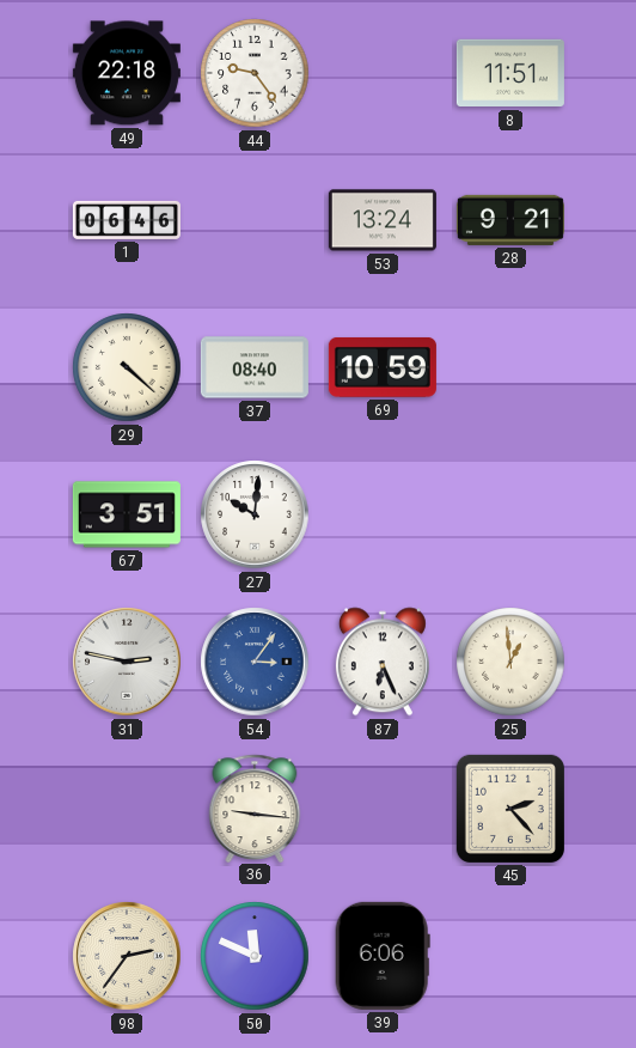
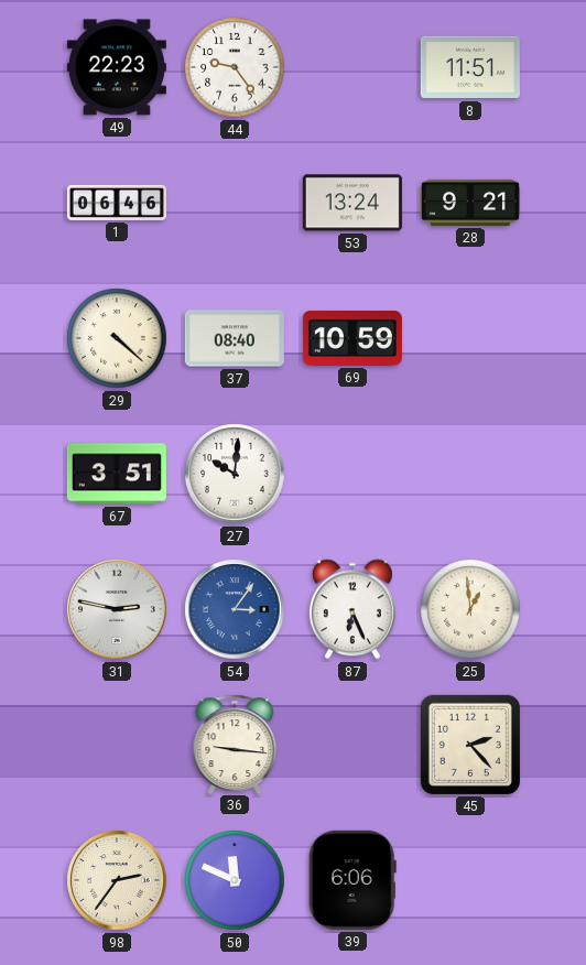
49: 22:18 -> 22:23 (117, 67)
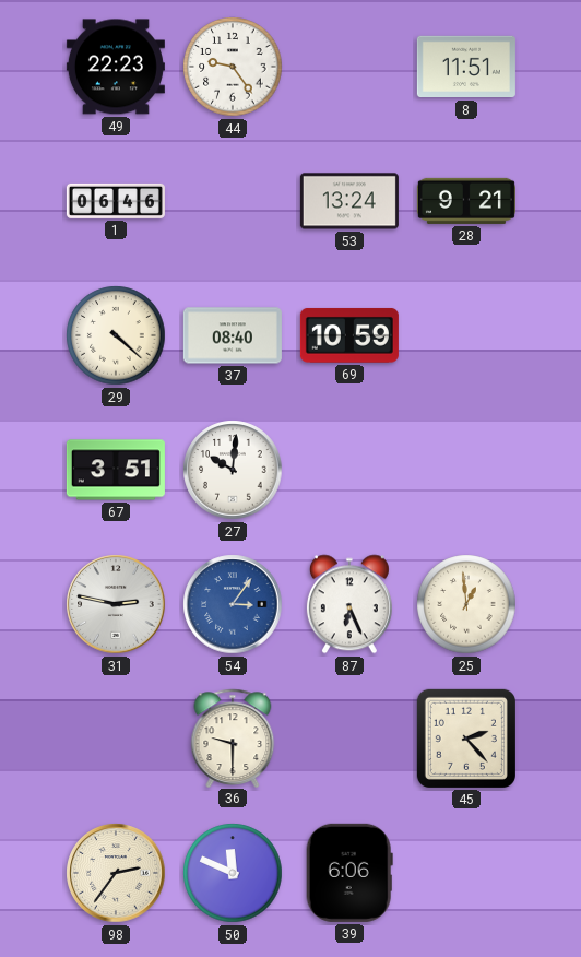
36: 9:16 -> 9:30 (233, 737)
